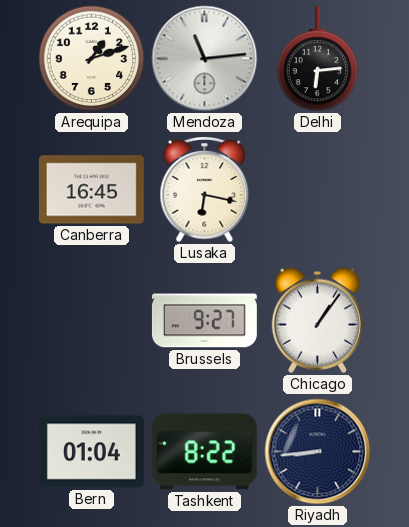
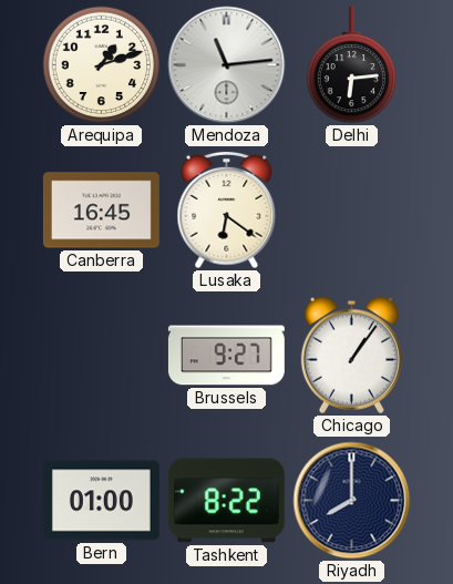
Lusaka: 6:17 -> 6:21 (227, 211)
Bern: 01:04 -> 01:00 (101, 501)
Riyadh: 8:44 -> 8:00 (352, 501)
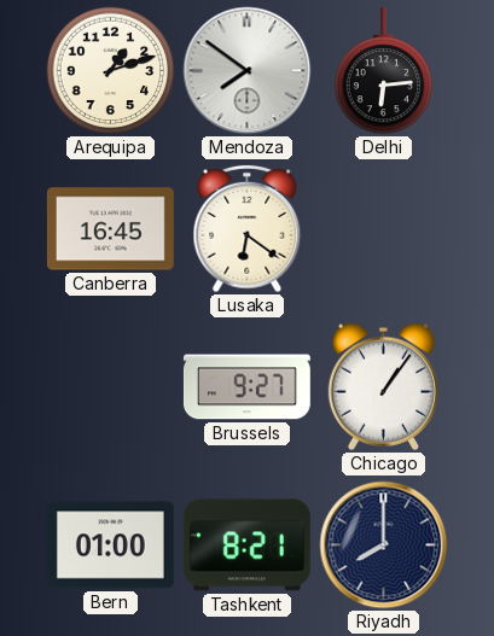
Mendoza: 11:14 -> 7:51 (248, 71)
Tashkent: 8:22 -> 8:21 (246, 545)
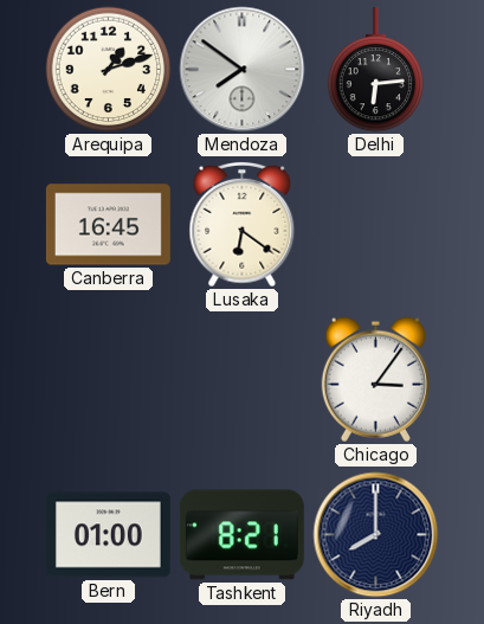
Brussels: 9:27 -> none (246, 387)
Chicago: 1:06 -> 3:06 (375, 379)
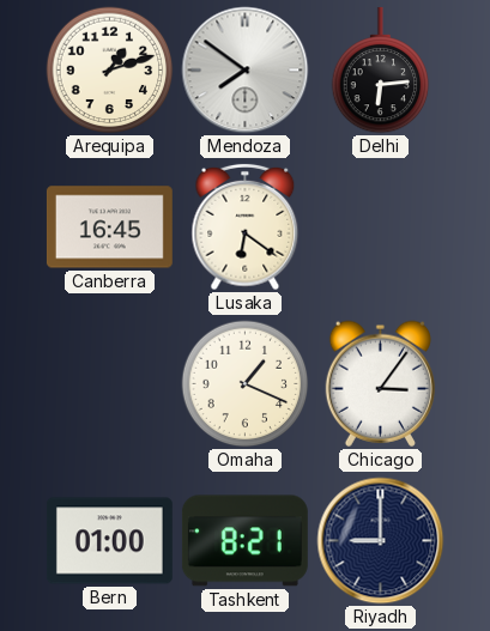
Omaha: none -> 1:19 (246, 384)
Riyadh: 8:00 -> 9:00 (381, 541)
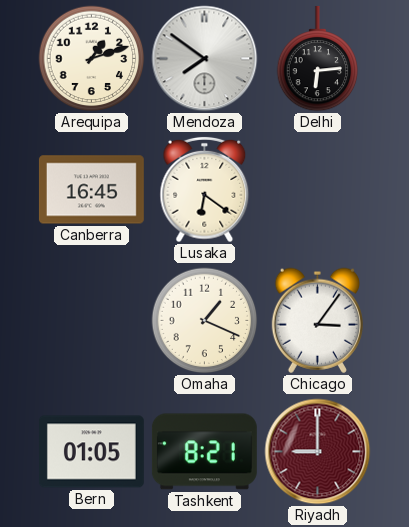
Bern: 01:00 -> 01:05 (91, 452)
Riyadh dial: navy -> burgundy (318, 452)
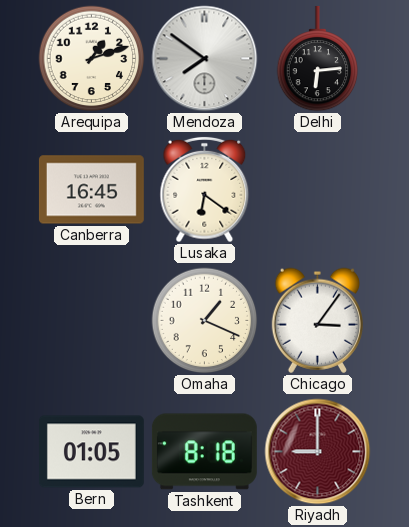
Tashkent: 8:21 -> 8:18 (204, 452)
